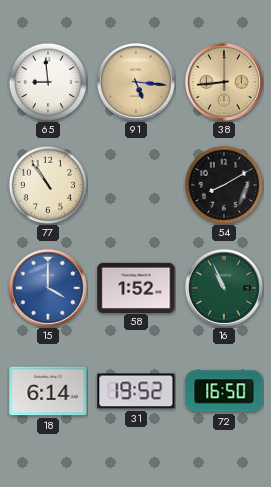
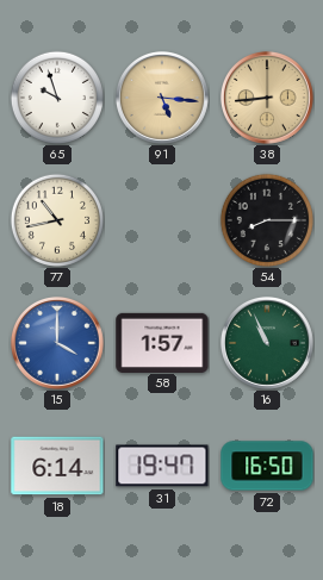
65: 8:59 -> 9:57 (57, 98)
77: 10:54 -> 10:43 (57, 220)
54: 8:10 -> 8:15 (267, 220)
58: 1:52 -> 1:57 (162, 342)
31: 19:52 -> 19:47 (162, 466)
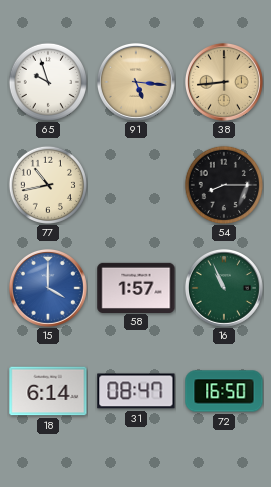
31: 19:47 -> 08:47 (136, 391)
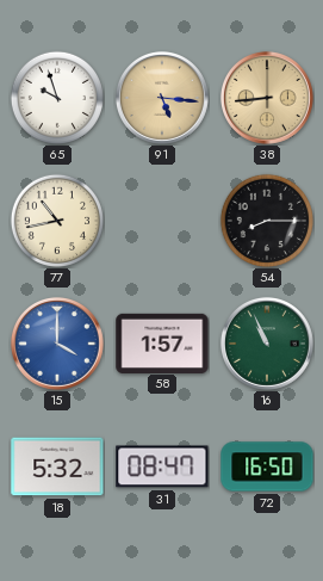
18: 6:14 -> 5:32 (57, 466)
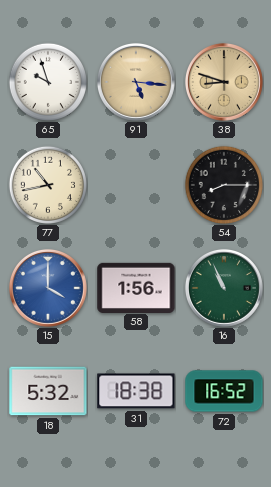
38: 8:44 -> 8:48 (224, 82)
58: 1:57 -> 1:56 (136, 287)
31: 08:47 -> 18:38 (136, 391)
72: 16:50 -> 16:52 (224, 391)
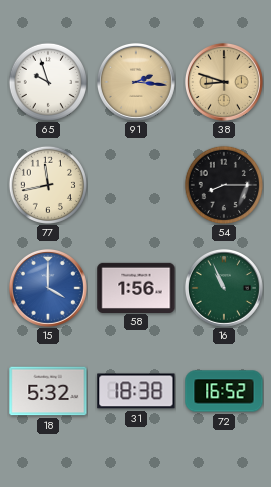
91: 5:16 -> 2:16 (136, 82)
77: 10:43 -> 11:43 (48, 185)
